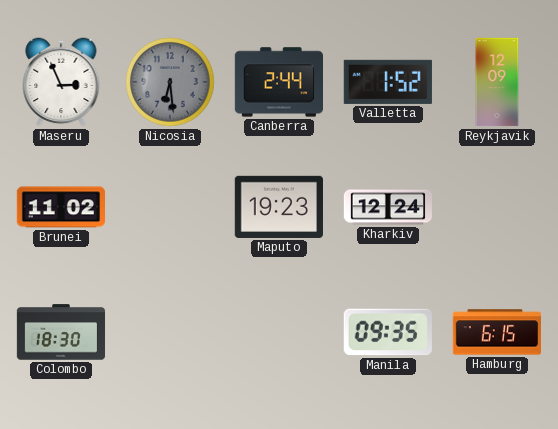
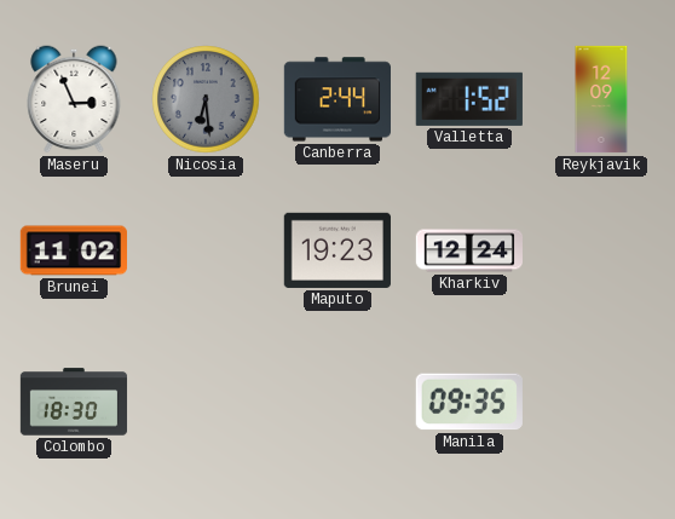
Hamburg: 6:15 -> none (497, 332)
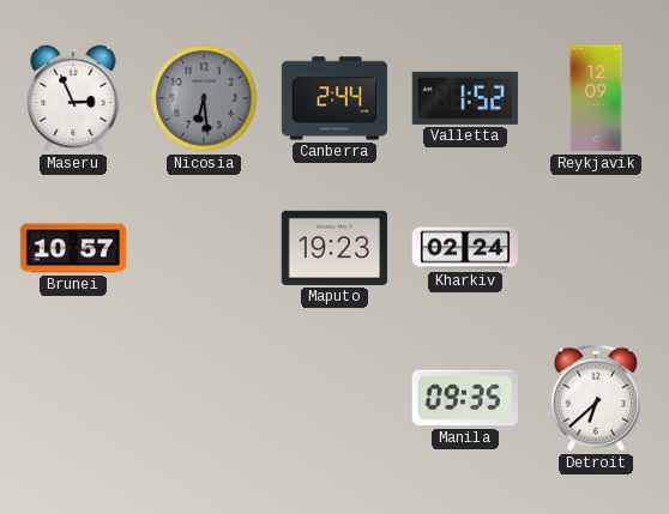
Brunei: 11:02 -> 10:57 (72, 248)
Kharkiv: 12:24 -> 02:24 (464, 248)
Colombo: 18:30 -> none (74, 402)
Detroit: none -> 6:38 (595, 398)
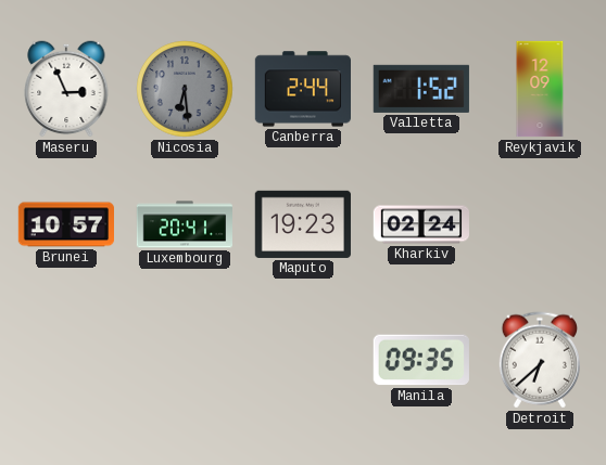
Luxembourg: none -> 20:41 (184, 224)
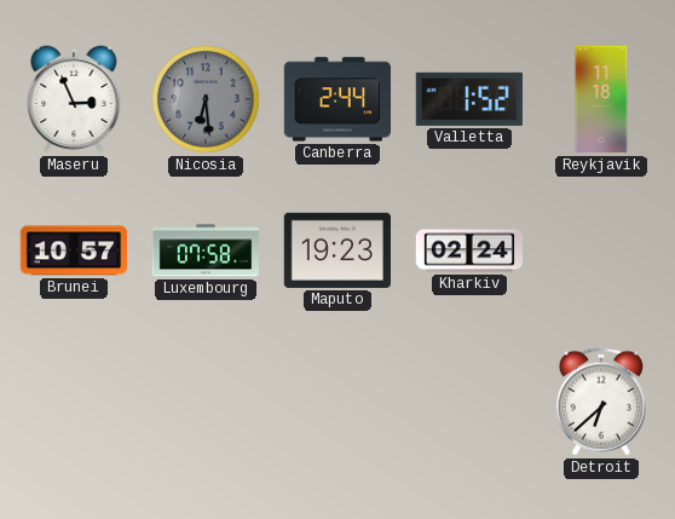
Reykjavik: 12:09 -> 11:18 (601, 99)
Luxembourg: 20:41 -> 07:58 (204, 250)
Manila: 09:35 -> none (421, 360)
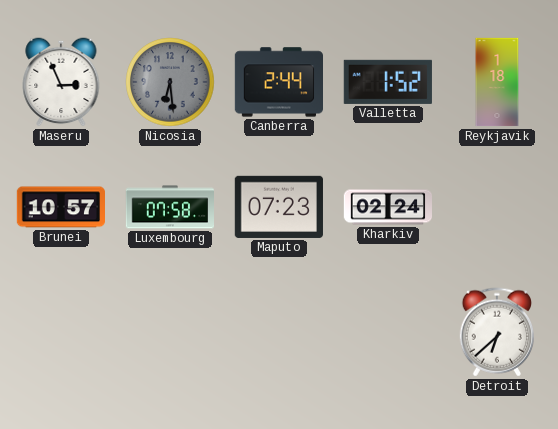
Reykjavik: 11:18 -> 1:18 (497, 82)
Maputo: 19:23 -> 07:23 (278, 207)
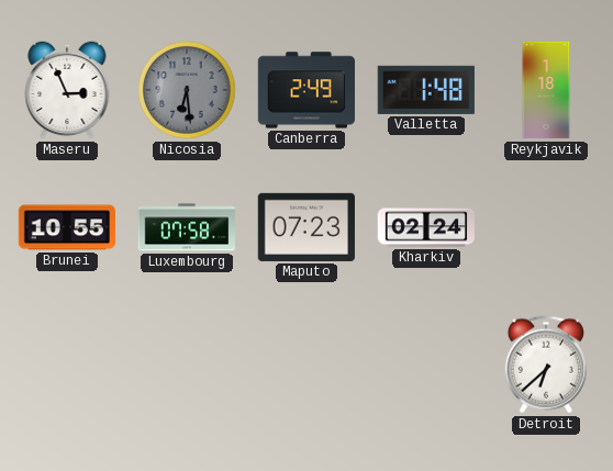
Canberra: 2:44 -> 2:49 (305, 90)
Valletta: 1:52 -> 1:48 (426, 90)
Brunei: 10:57 -> 10:55 (66, 227)
